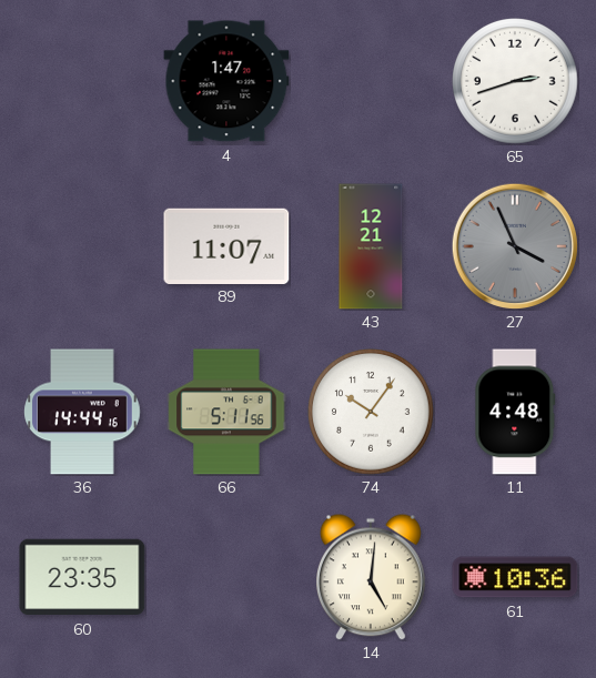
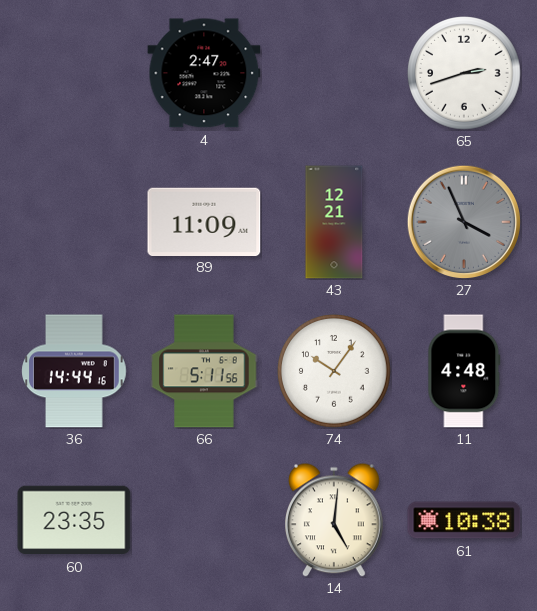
4: 1:47 -> 2:47 (204, 73)
89: 11:07 -> 11:09 (204, 221)
61: 10:36 -> 10:38 (464, 520)
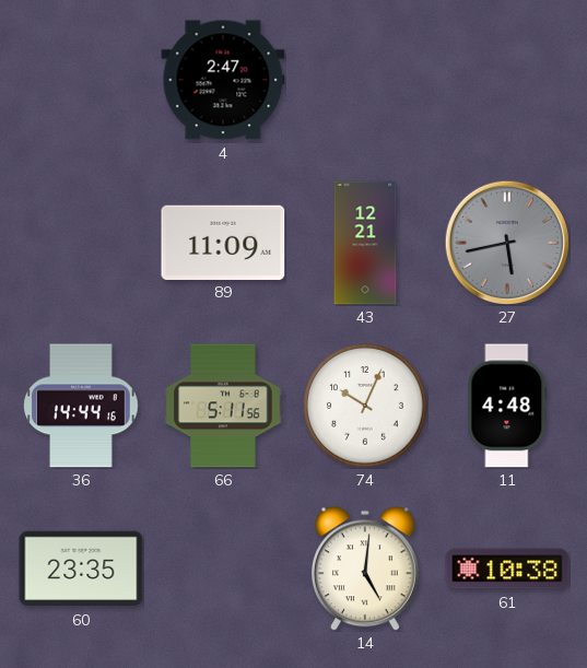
65: 2:42 -> none (465, 74)
27: 3:56 -> 5:43 (506, 242)
74: 10:06 -> 10:04 (366, 407)
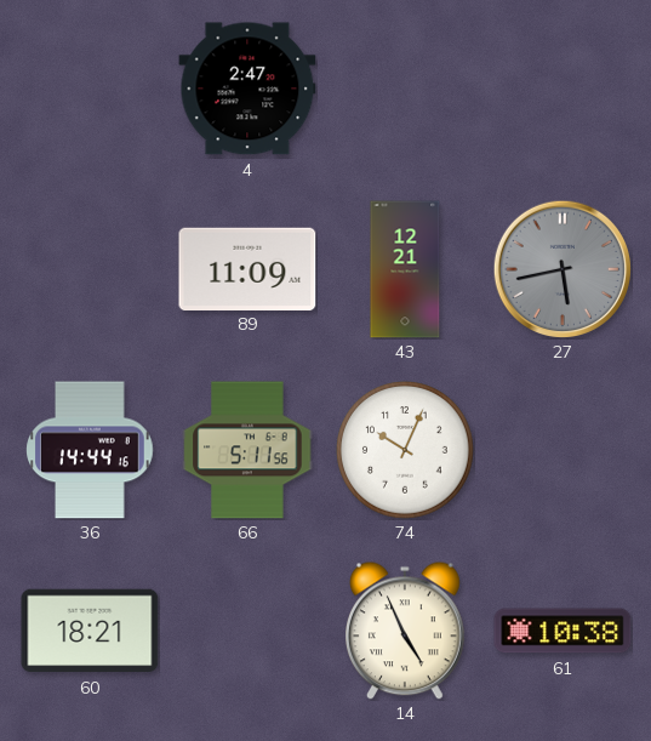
11: 4:48 -> none (507, 406)
60: 23:35 -> 18:21 (90, 631)
14: 5:01 -> 4:56 (406, 631)
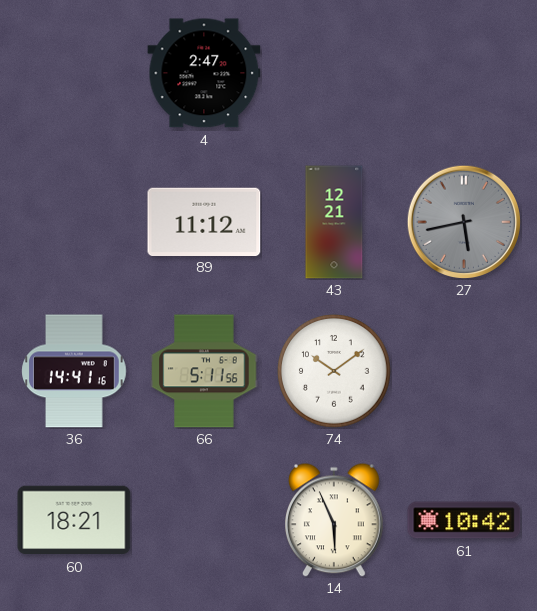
89: 11:09 -> 11:12 (204, 221)
36: 14:44 -> 14:41 (74, 371)
74: 10:04 -> 10:09 (335, 372)
14: 4:56 -> 5:56 (335, 520)
61: 10:38 -> 10:42 (464, 520)
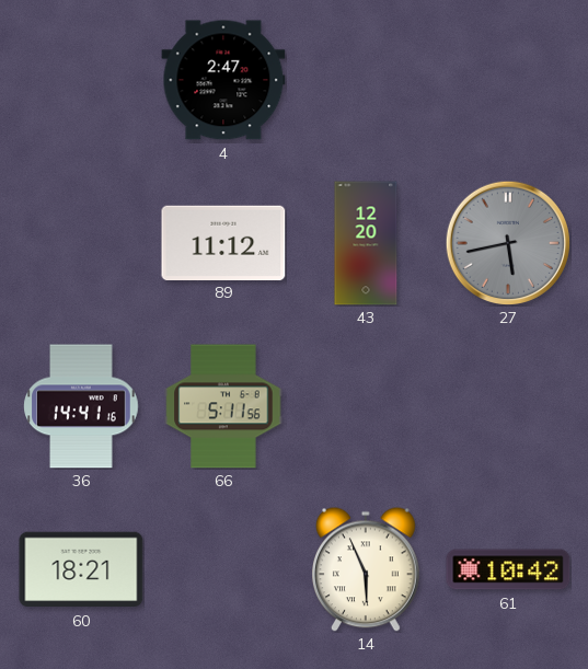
43: 12:21 -> 12:20 (366, 243)
74: 10:09 -> none (335, 372)
